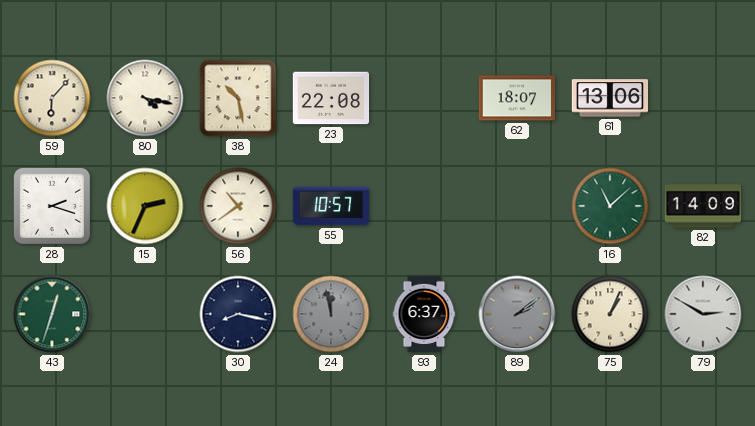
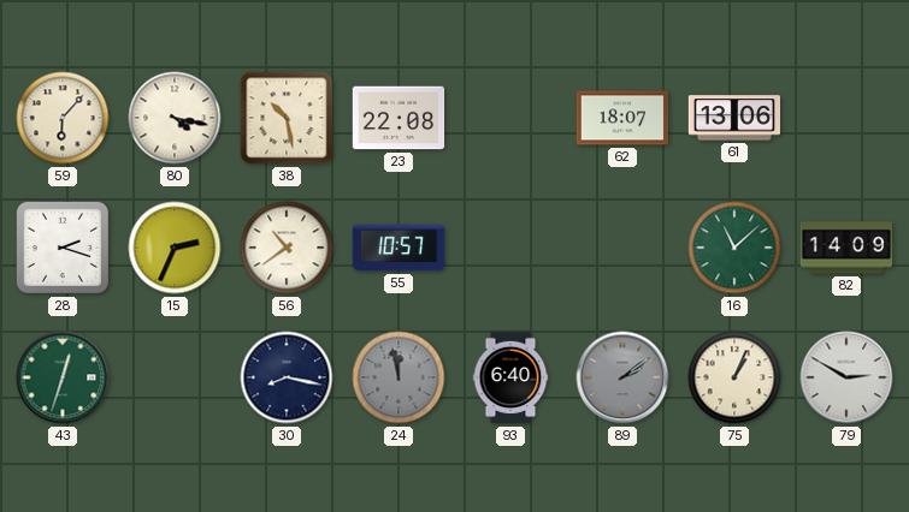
93: 6:37 -> 6:40 (510, 377)
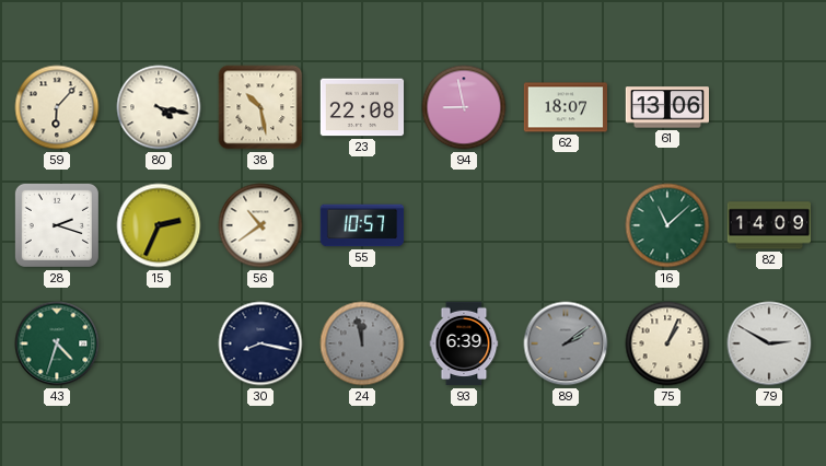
94: none -> 8:58 (464, 107)
43: 12:33 -> 4:33 (57, 343)
93: 6:40 -> 6:39 (464, 343)
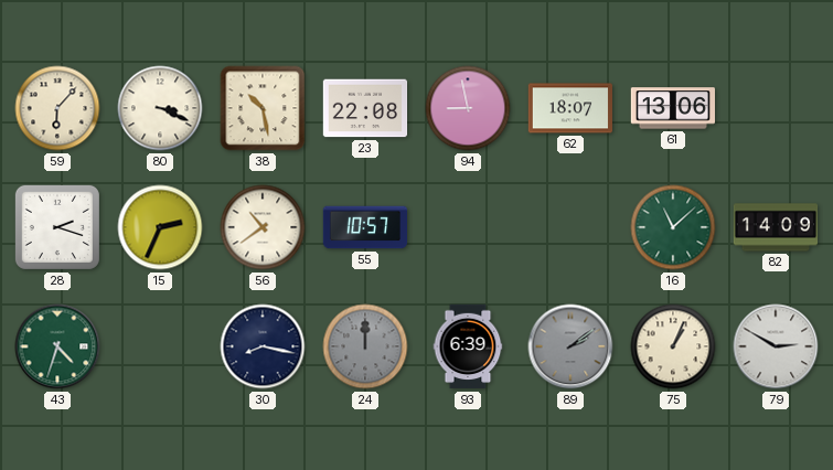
80: 4:17 -> 3:19 (160, 108)
24: 11:58 -> 12:00 (365, 346)
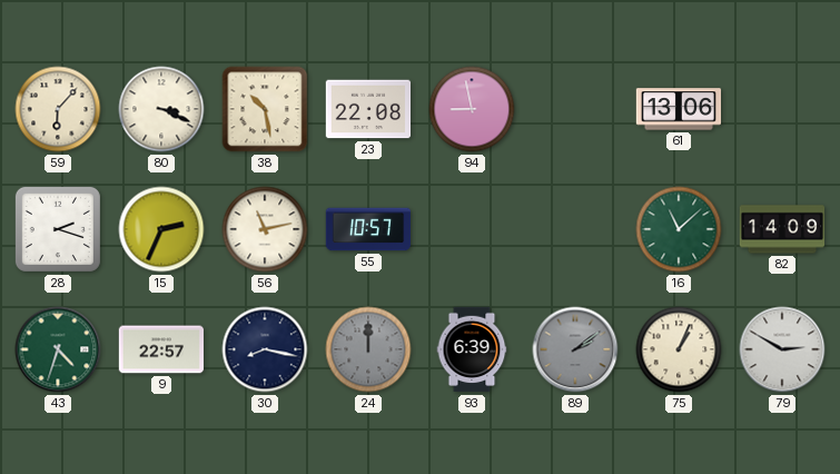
62: 18:07 -> none (570, 108)
56: 10:39 -> 11:13 (265, 229)
9: none -> 22:57 (161, 349)
